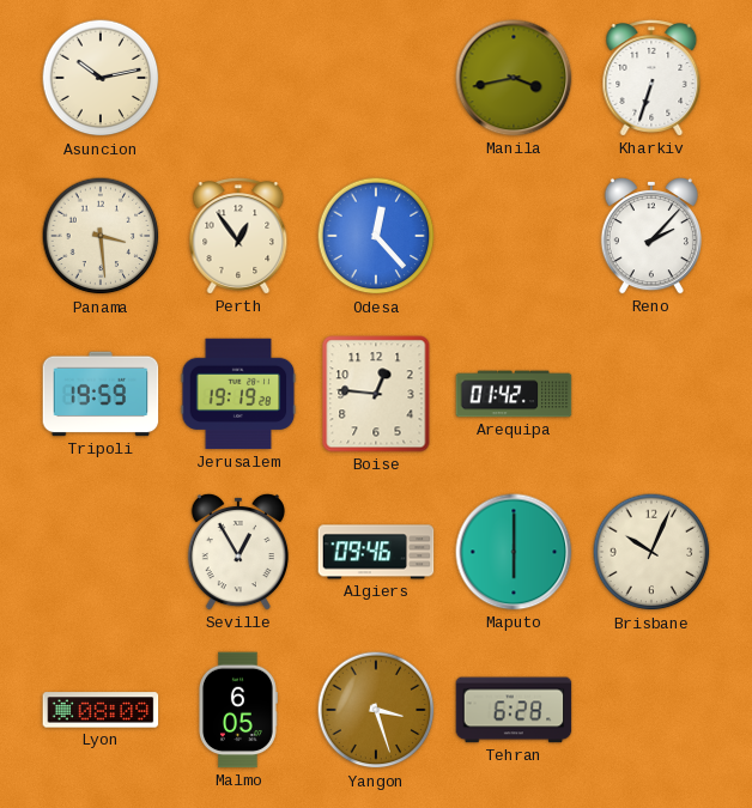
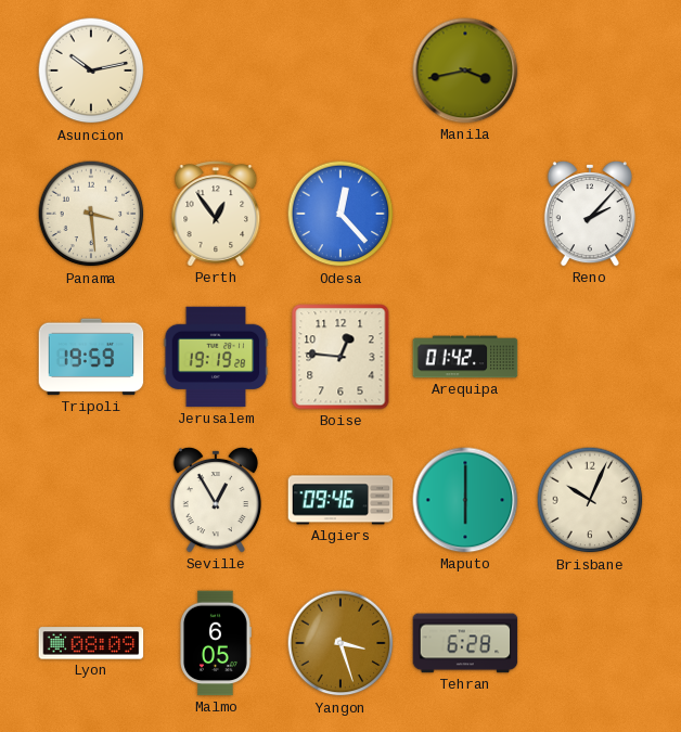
Kharkiv: 6:33 -> none (651, 78)
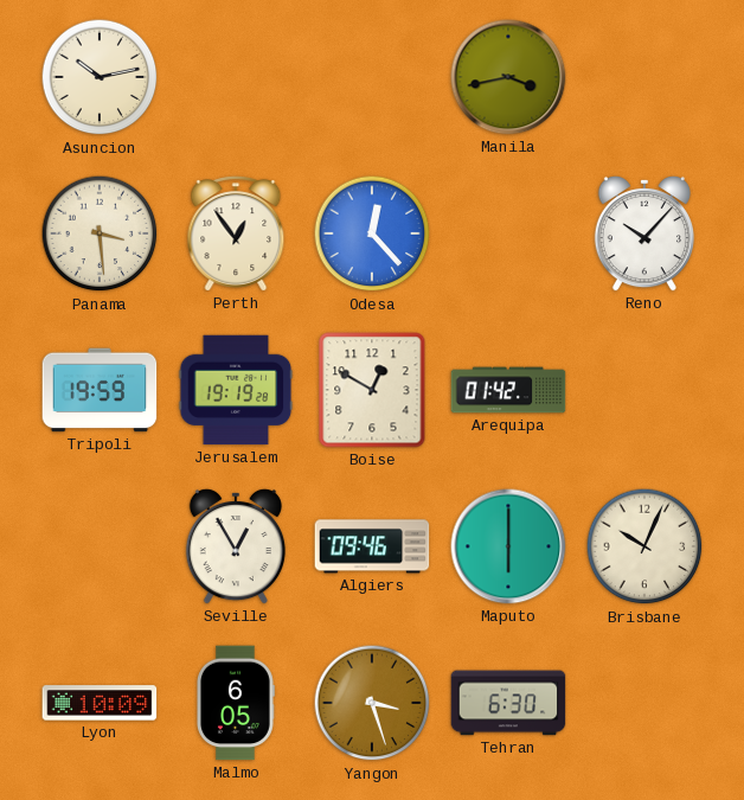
Reno: 2:07 -> 10:07 (644, 233)
Boise: 12:46 -> 12:50 (372, 390)
Lyon: 08:09 -> 10:09 (100, 703)
Tehran: 6:28 -> 6:30 (508, 703)
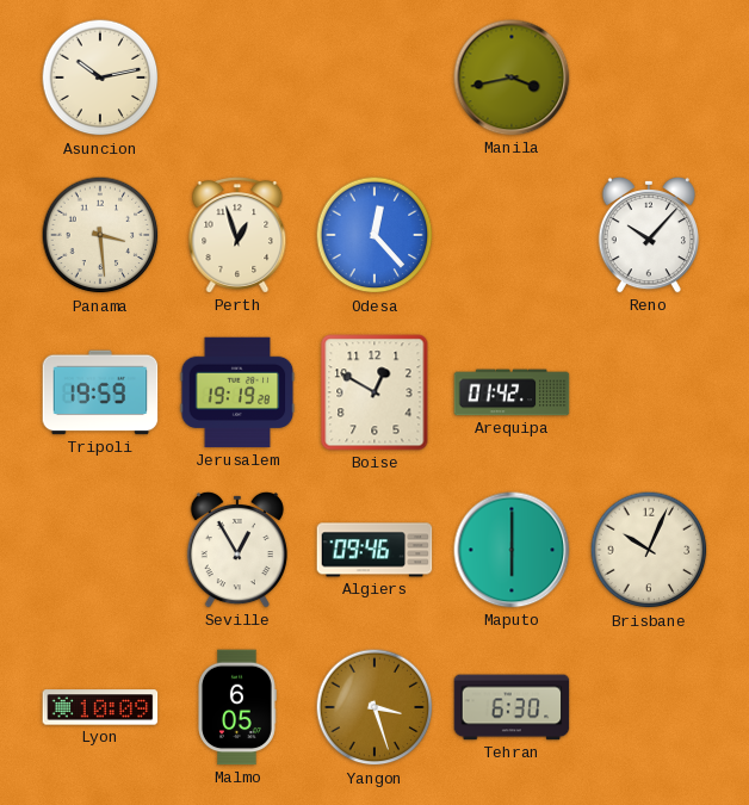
Perth: 12:54 -> 12:57 (237, 235)
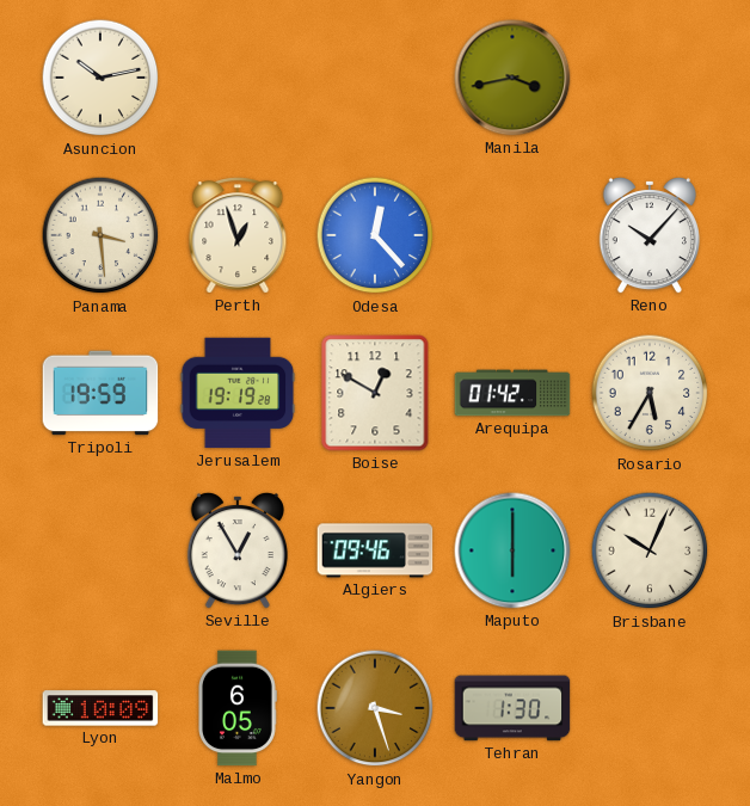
Rosario: none -> 5:35 (650, 393)
Tehran: 6:30 -> 1:30 (512, 708)
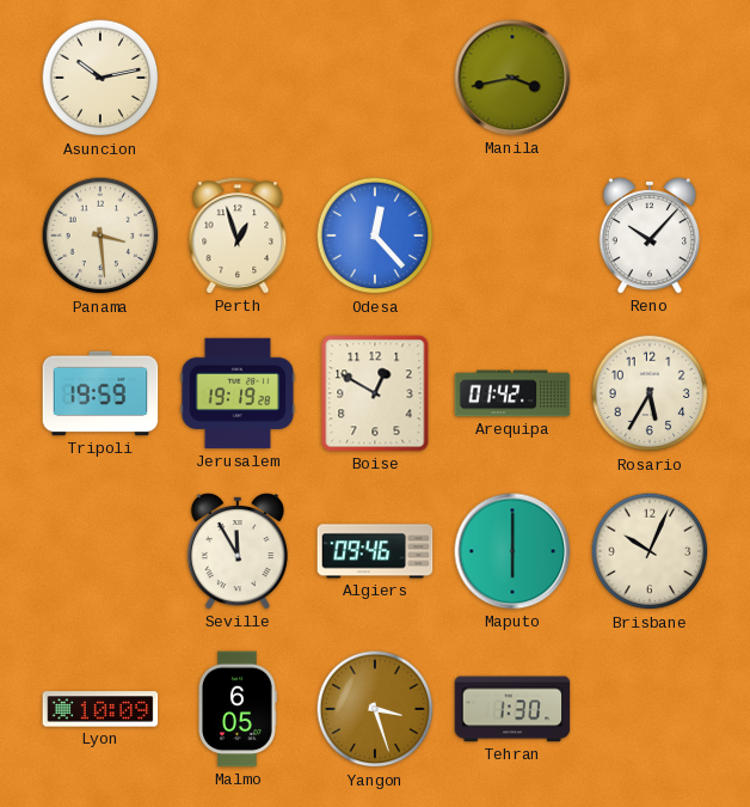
Seville: 12:55 -> 11:55 (238, 551)
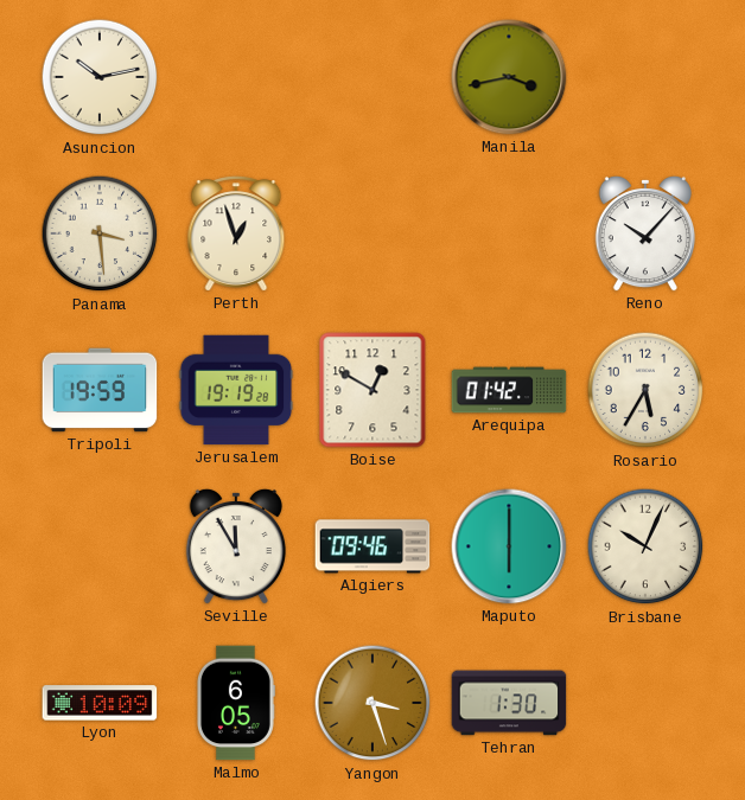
Odesa: 12:23 -> none (375, 236)
